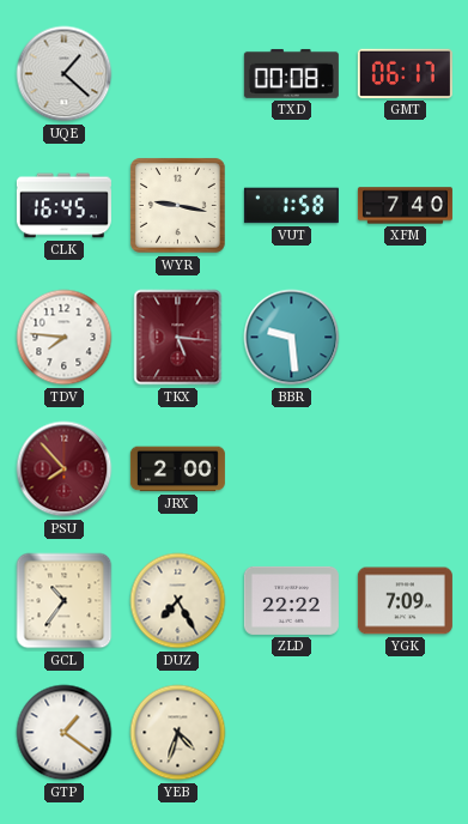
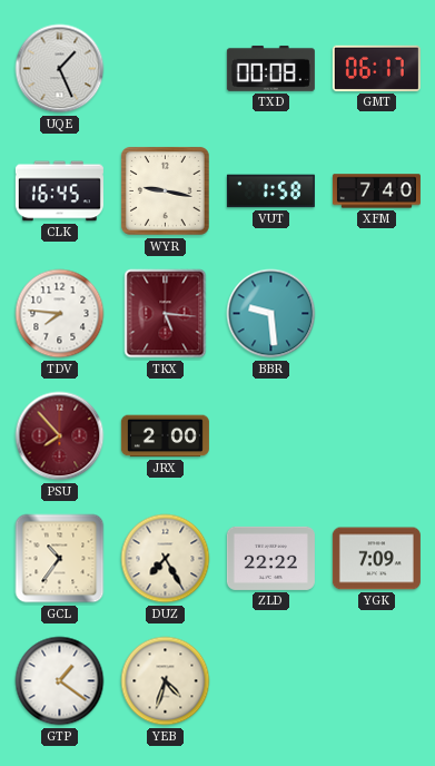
UQE: 1:22 -> 1:26 (60, 69)
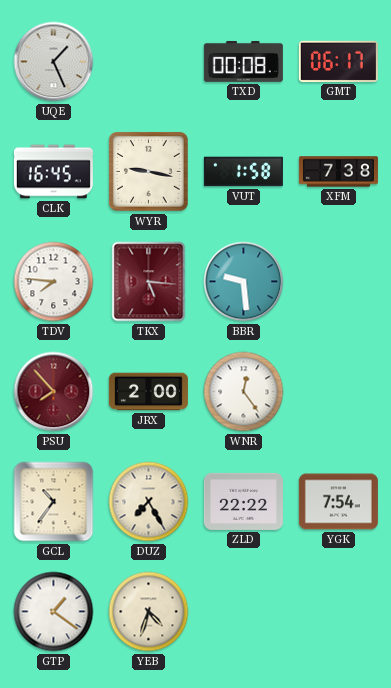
XFM: 7:40 -> 7:38 (338, 172)
WNR: none -> 12:24 (244, 392)
YGK: 7:09 -> 7:54 (338, 502)
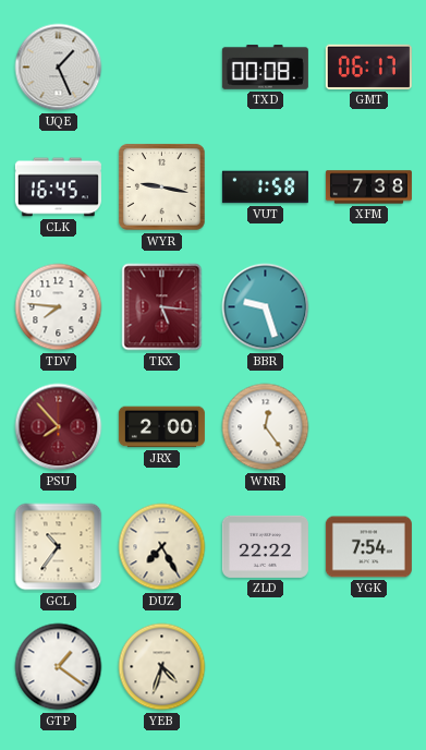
BBR: 9:29 -> 9:27 (266, 307)
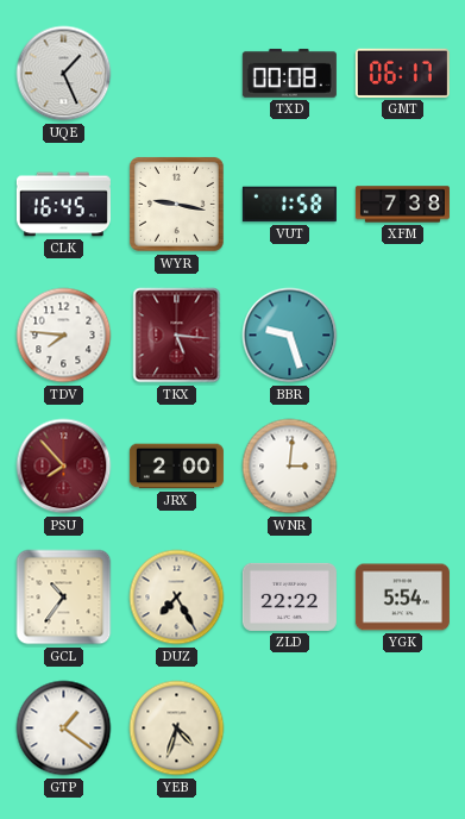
WNR: 12:24 -> 3:01 (290, 467)
YGK: 7:54 -> 5:54 (402, 598)
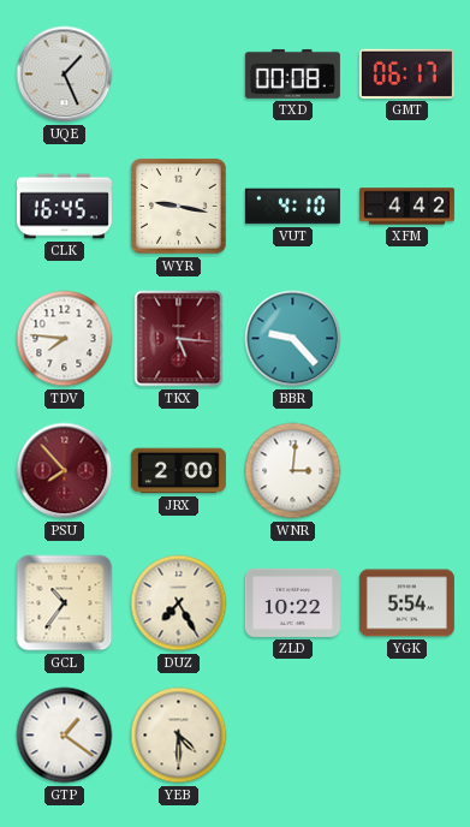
VUT: 1:58 -> 4:10 (292, 207)
XFM: 7:38 -> 4:42 (406, 207)
BBR: 9:27 -> 9:23 (293, 339)
ZLD: 22:22 -> 10:22 (292, 602)
YEB: 4:33 -> 4:30 (179, 736)
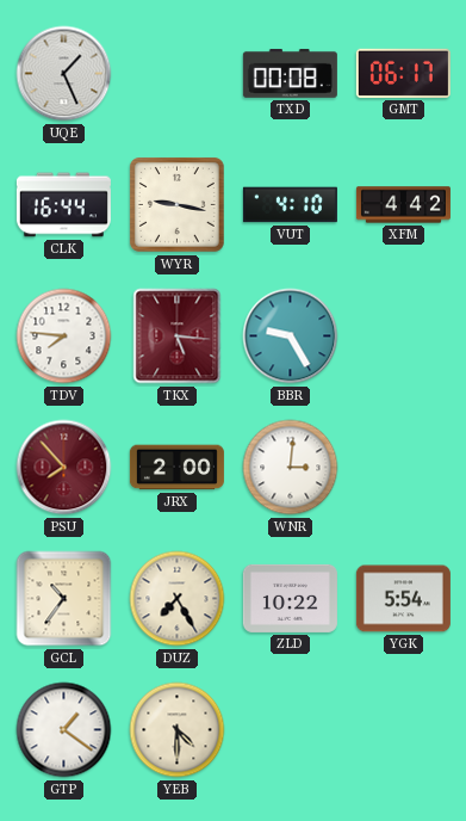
CLK: 16:45 -> 16:44 (63, 205)
BBR: 9:23 -> 9:25 (291, 337)
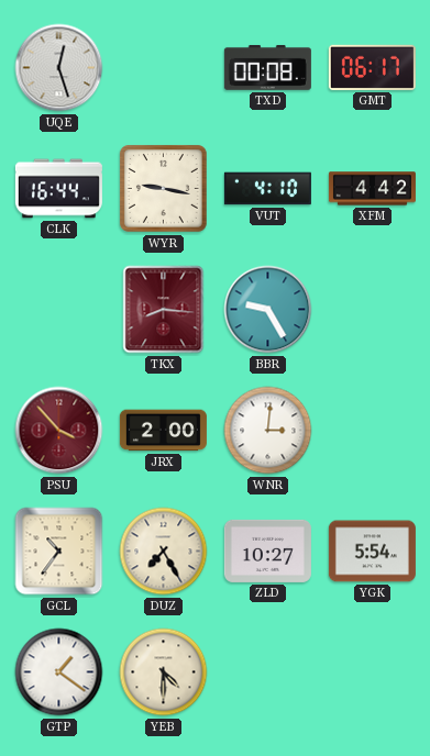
UQE: 1:26 -> 12:27 (59, 68)
TDV: 7:46 -> none (64, 337)
TKX: 5:16 -> 8:16 (164, 310)
PSU: 7:53 -> 3:53 (59, 431)
ZLD: 10:22 -> 10:27 (267, 551)
